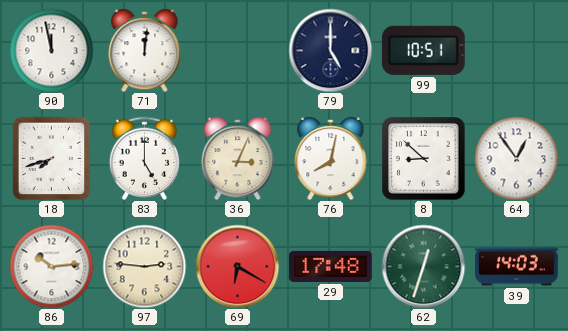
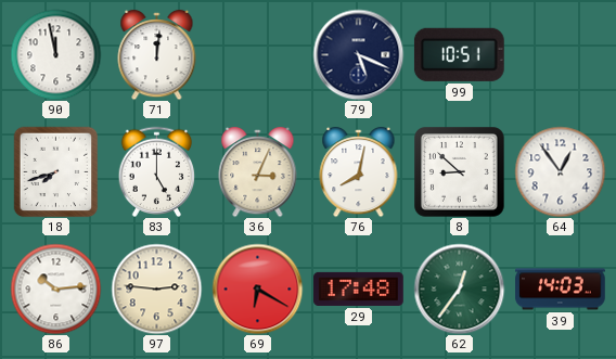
79: 5:00 -> 5:19 (358, 54)
62: 12:33 -> 12:36 (459, 289)
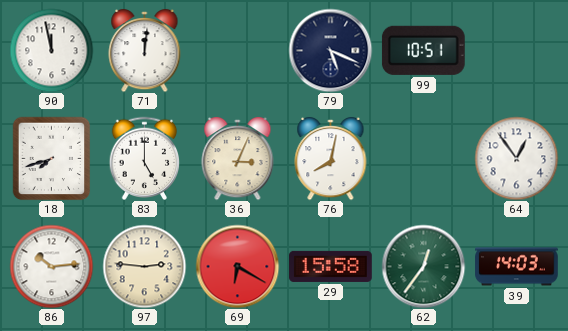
8: 8:52 -> none (459, 171)
29: 17:48 -> 15:58 (331, 266)
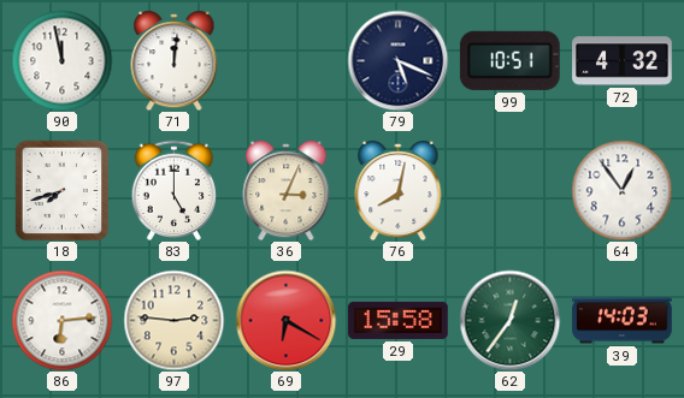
72: none -> 4:32 (623, 61)
86: 10:14 -> 6:14 (61, 320)
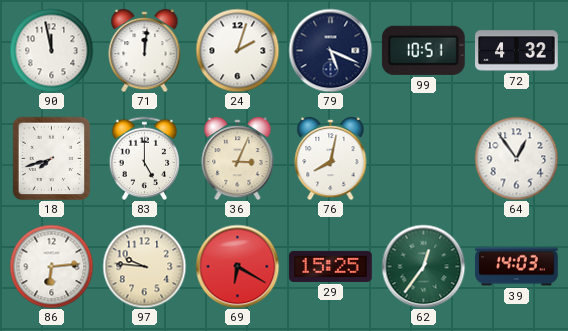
24: none -> 2:03 (237, 50)
97: 2:46 -> 9:46 (144, 266)
29: 15:58 -> 15:25 (331, 266)
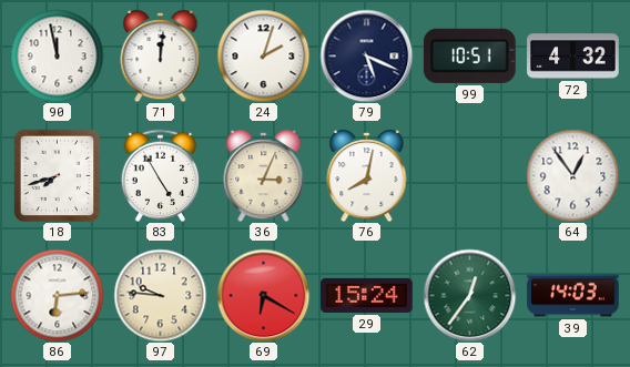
83: 5:00 -> 4:55 (161, 175)
29: 15:25 -> 15:24 (367, 295)
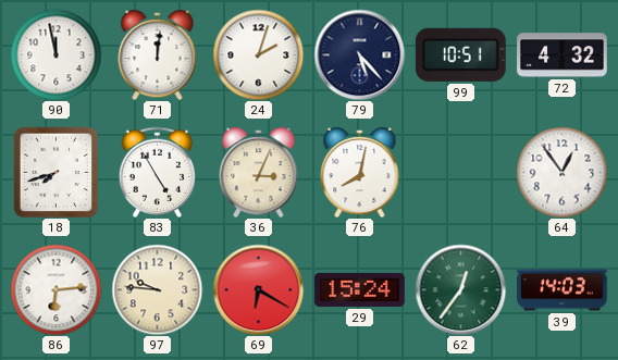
79: 5:19 -> 5:23 (359, 54)
